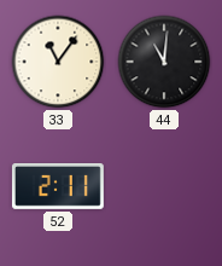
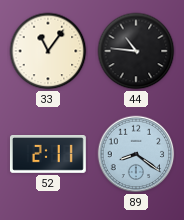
44: 11:01 -> 10:46 (136, 51)
89: none -> 8:21 (136, 154)
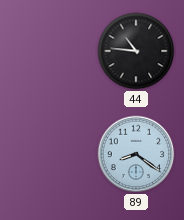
33: 11:06 -> none (48, 51)
52: 2:11 -> none (48, 155)
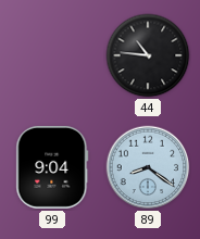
99: none -> 9:04 (52, 167)
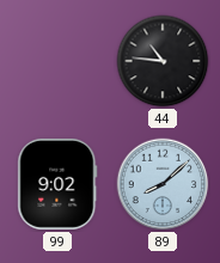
99: 9:04 -> 9:02 (57, 184)
89: 8:21 -> 8:08 (163, 184)
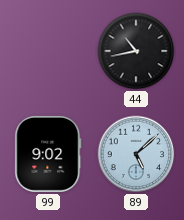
44: 10:46 -> 10:43 (136, 51)
89: 8:08 -> 5:08 (136, 154)
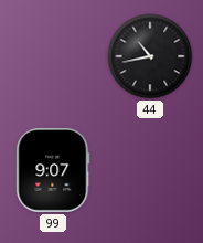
99: 9:02 -> 9:07 (53, 170)
89: 5:08 -> none (136, 154)
